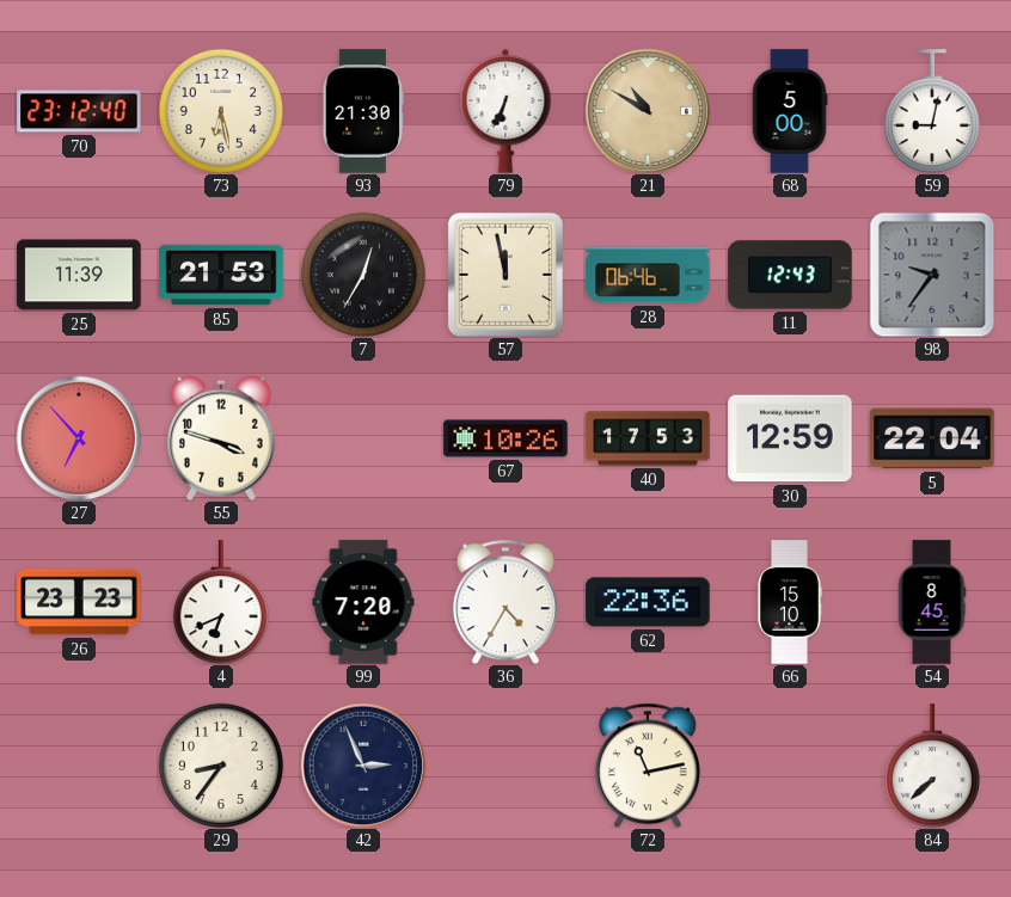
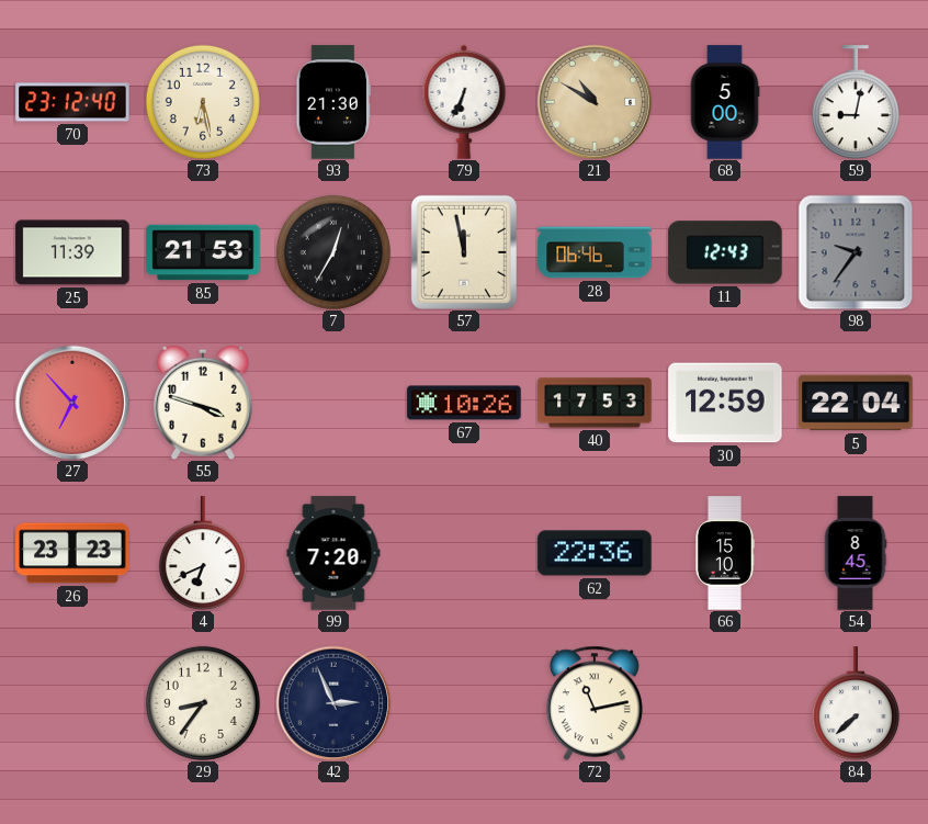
36: 4:35 -> none (505, 602)
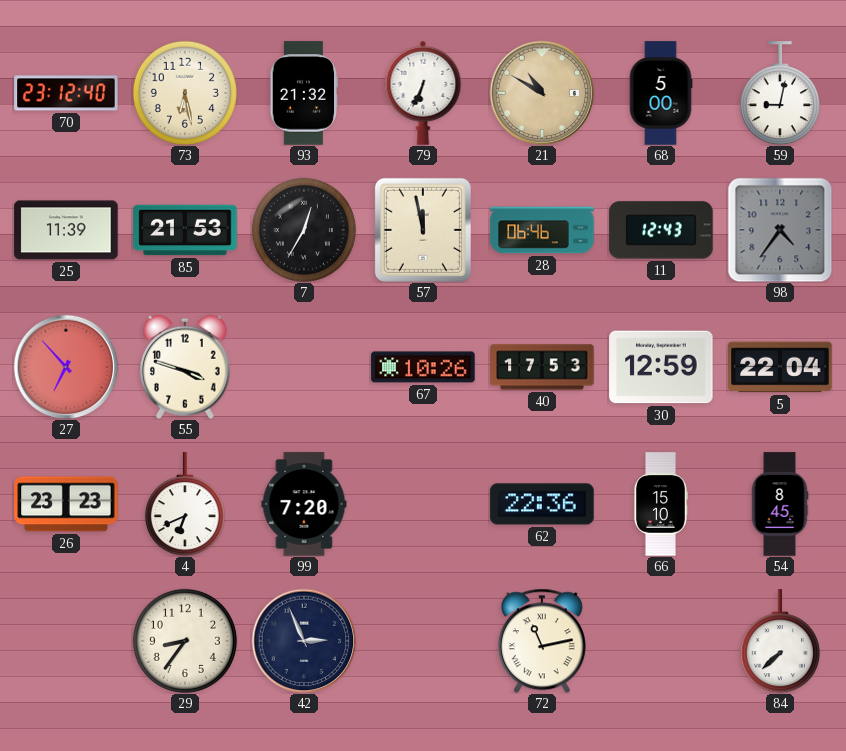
93: 21:30 -> 21:32 (303, 93)
98: 9:36 -> 4:36 (780, 230)
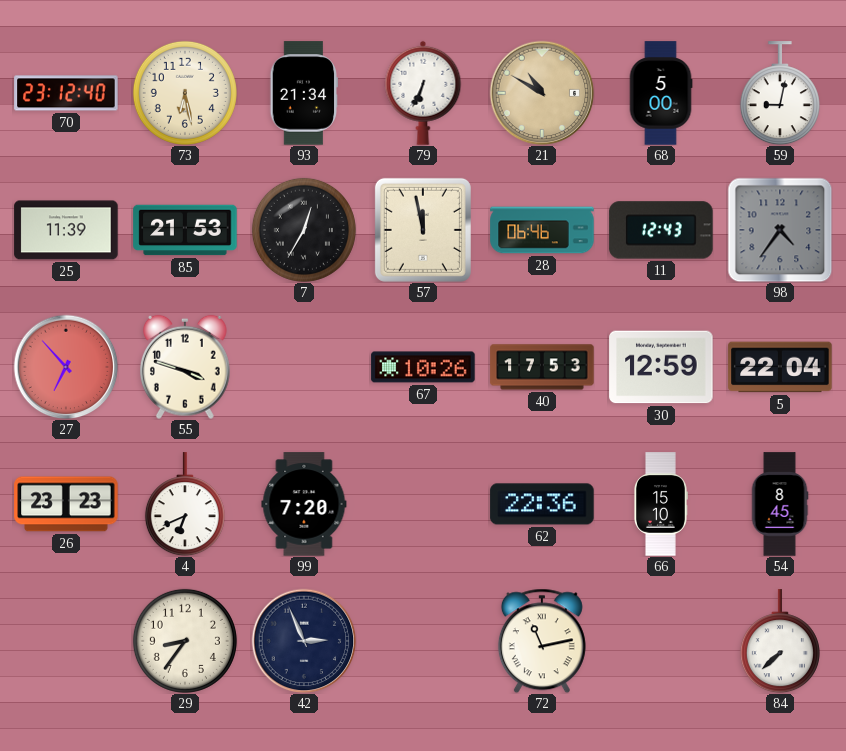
93: 21:32 -> 21:34 (303, 93)
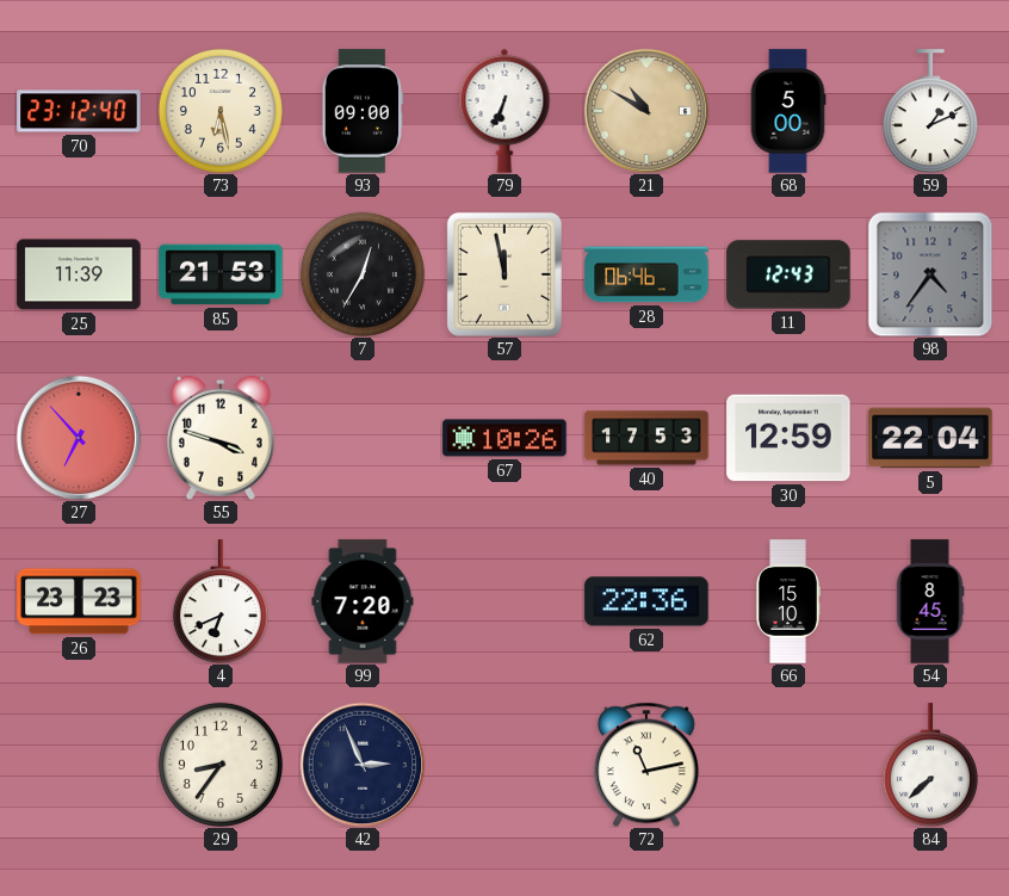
93: 21:34 -> 09:00 (361, 111)
59: 9:02 -> 1:11 (930, 111)
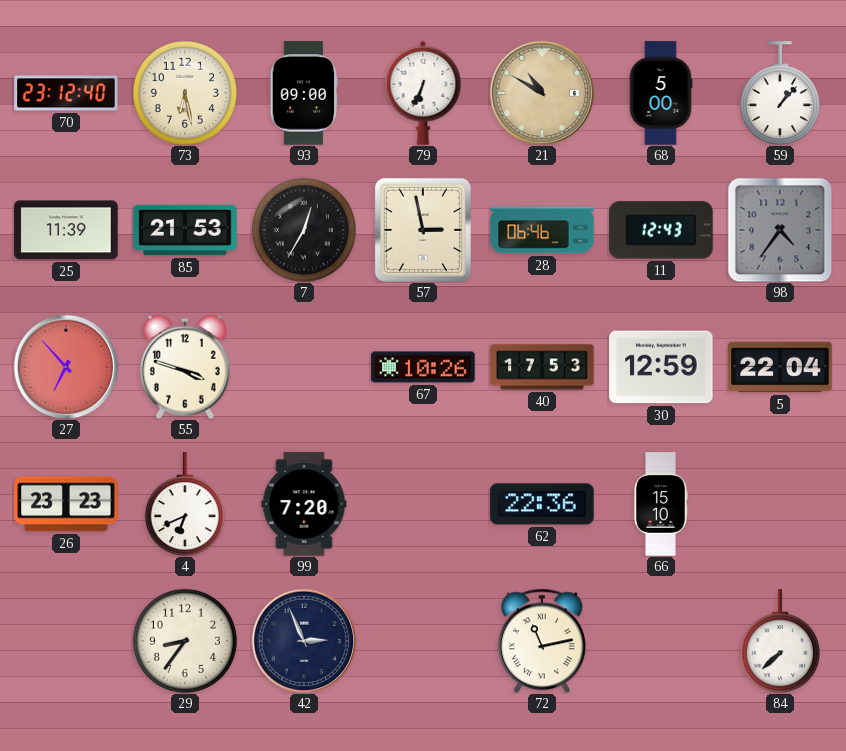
59: 1:11 -> 1:07 (780, 93)
57: 11:58 -> 2:58 (423, 230)
54: 8:45 -> none (930, 601)
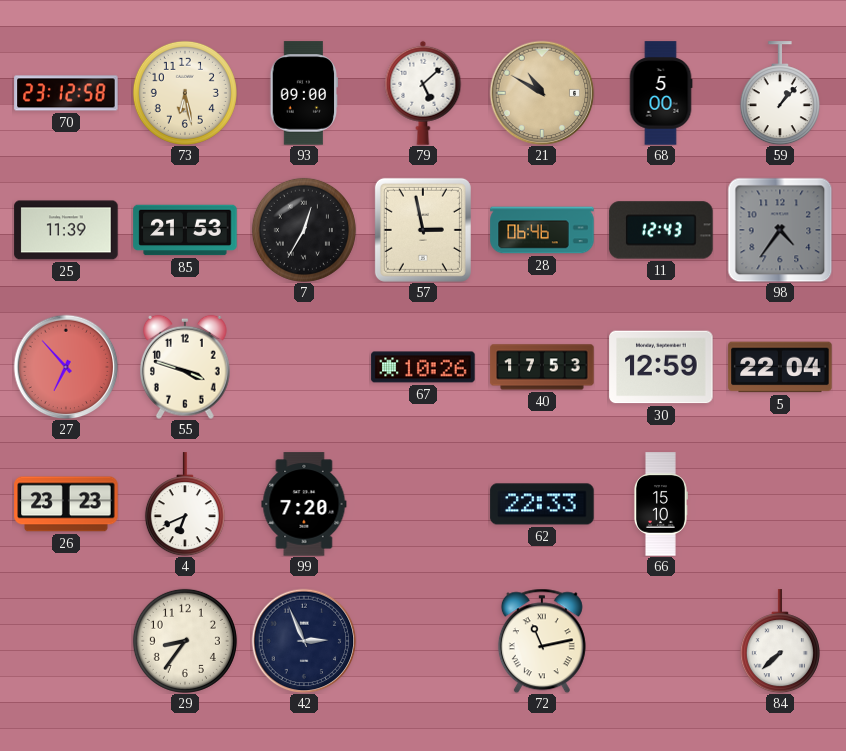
70: 23:12:40 -> 23:12:58 (66, 93)
79: 6:34 -> 5:08 (423, 93)
62: 22:36 -> 22:33 (542, 504)
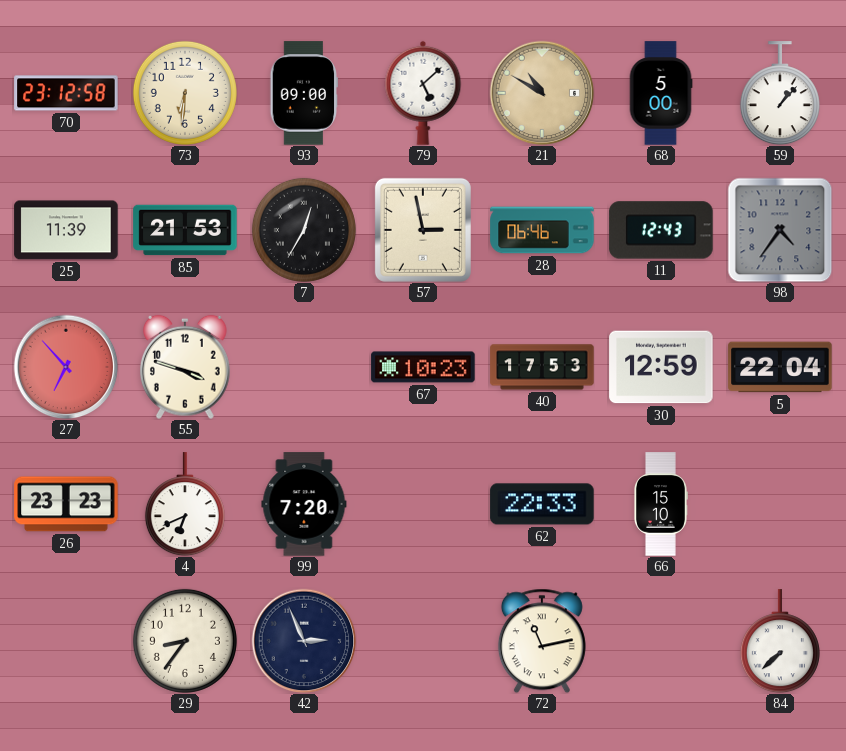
73: 6:28 -> 6:31 (185, 93)
67: 10:26 -> 10:23 (423, 367)
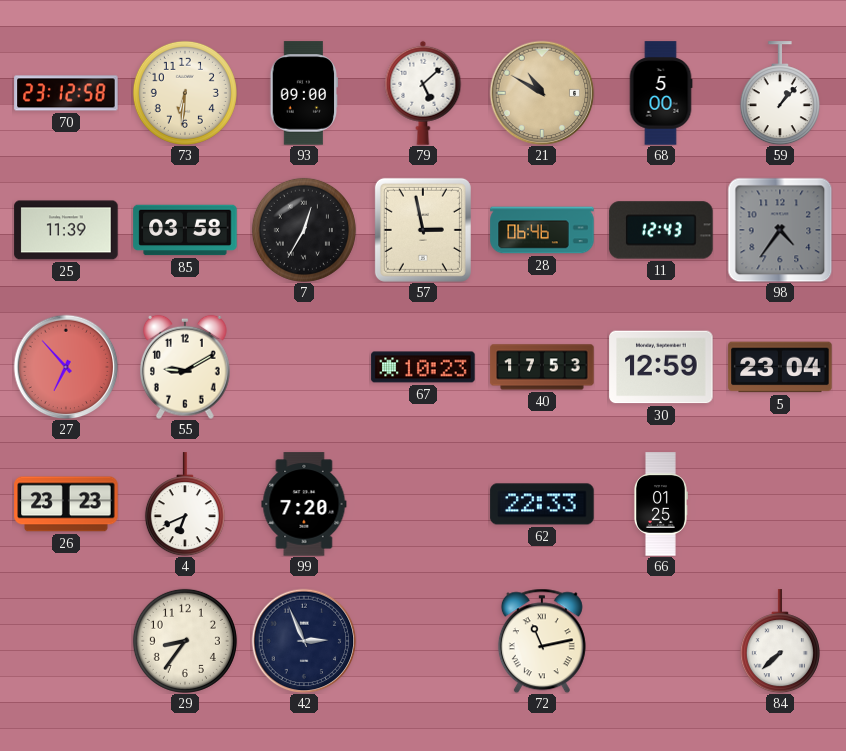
85: 21:53 -> 03:58 (185, 230)
55: 3:48 -> 9:10 (186, 367)
5: 22:04 -> 23:04 (780, 367)
66: 15:10 -> 01:25 (660, 504)
